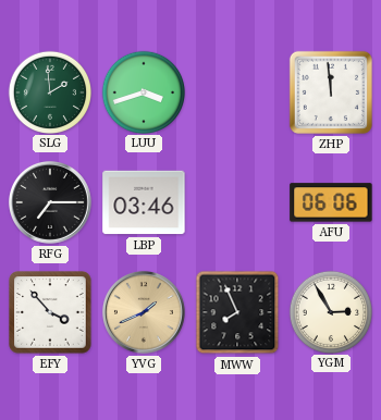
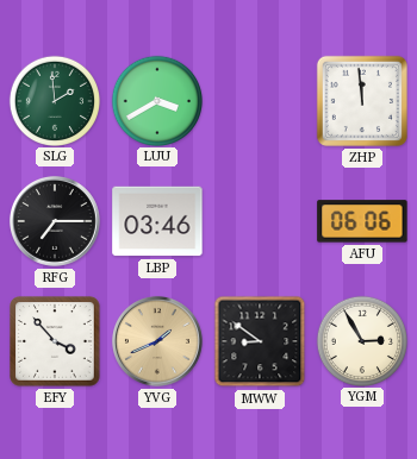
LUU: 3:42 -> 3:40 (156, 100)
MWW: 7:56 -> 8:51 (260, 341)
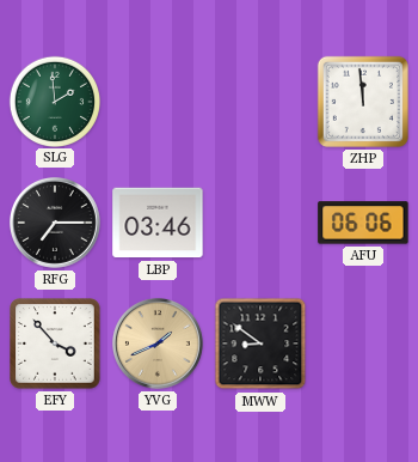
LUU: 3:40 -> none (156, 100)
YGM: 2:55 -> none (361, 340)
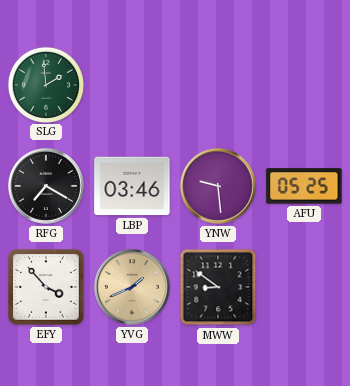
ZHP: 11:59 -> none (363, 102)
RFG: 7:15 -> 7:20 (46, 186)
YNW: none -> 9:29 (218, 186)
AFU: 06:06 -> 05:25 (304, 186)
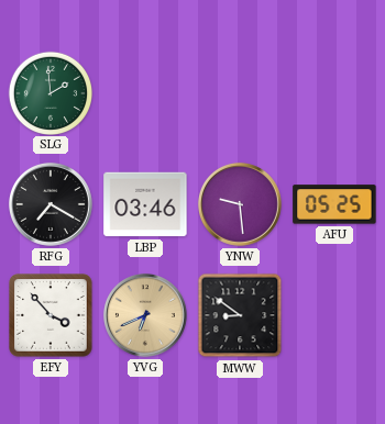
YVG: 1:41 -> 6:41 (145, 315)
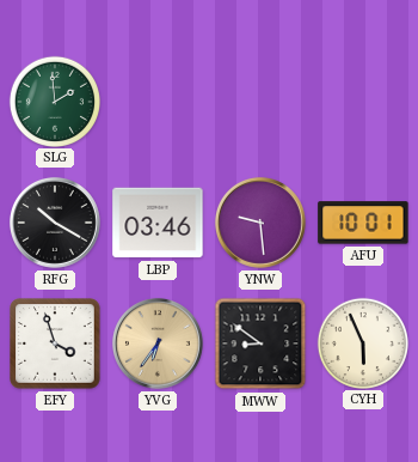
RFG: 7:20 -> 10:20 (55, 223)
AFU: 05:25 -> 10:01 (363, 223)
EFY: 3:53 -> 3:57 (55, 344)
YVG: 6:41 -> 6:36 (158, 344)
CYH: none -> 5:56 (362, 342)
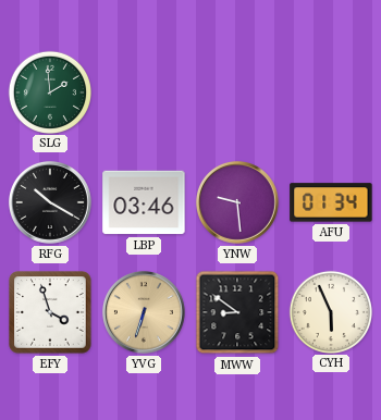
AFU: 10:01 -> 01:34 (331, 202)
YVG: 6:36 -> 6:33 (144, 312)
